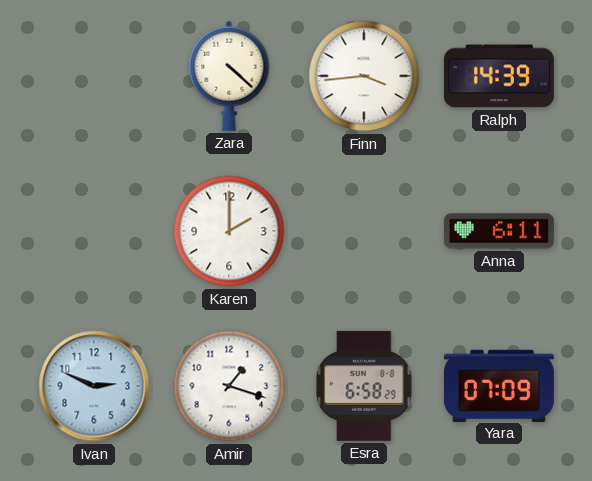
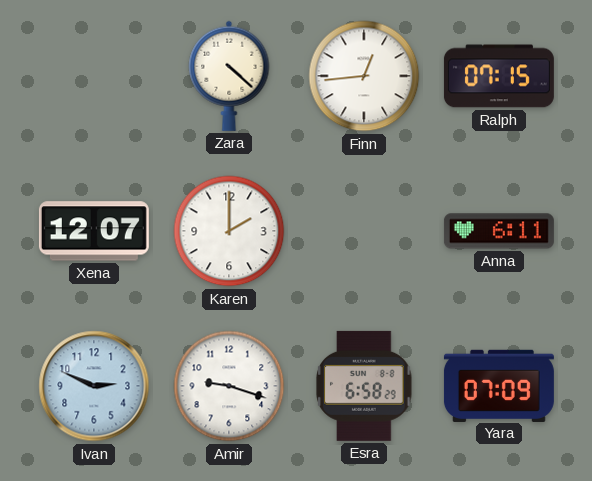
Finn: 3:44 -> 12:44 (364, 76)
Ralph: 14:39 -> 07:15 (499, 76)
Xena: none -> 12:07 (94, 231)
Amir: 1:18 -> 9:18 (229, 386)
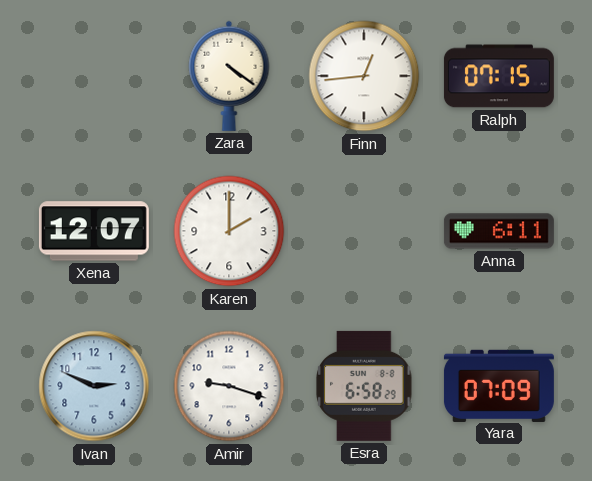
Zara: 4:22 -> 4:21 (229, 76)
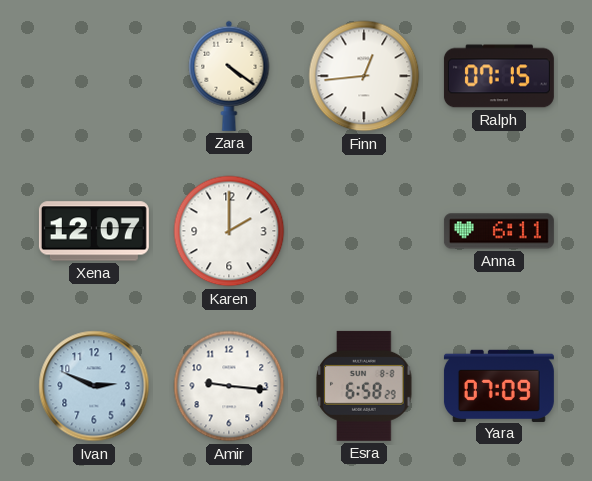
Amir: 9:18 -> 9:16 (229, 386)
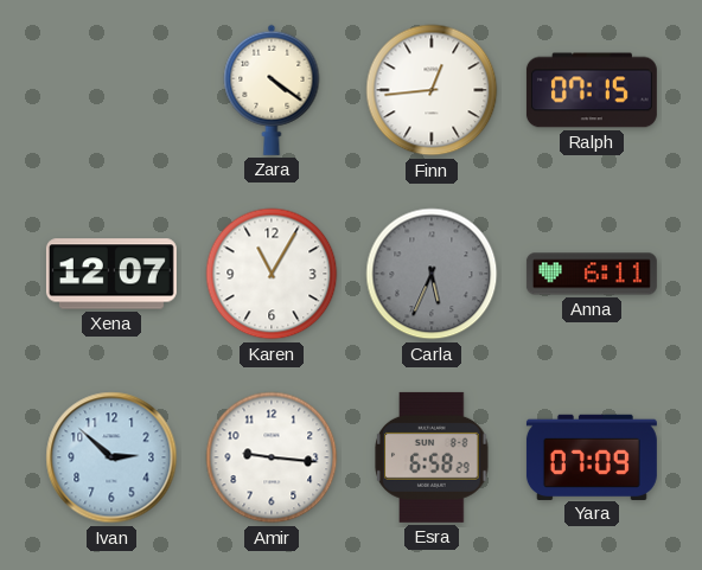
Karen: 2:00 -> 11:05 (272, 274)
Carla: none -> 5:34 (432, 274)
Ivan: 2:49 -> 2:52 (111, 457)
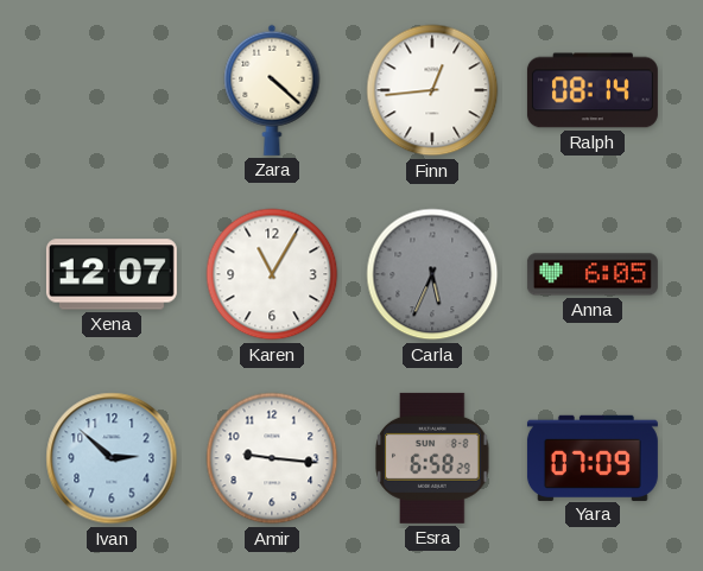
Zara: 4:21 -> 4:22 (272, 90)
Ralph: 07:15 -> 08:14 (593, 90)
Anna: 6:11 -> 6:05 (593, 274)
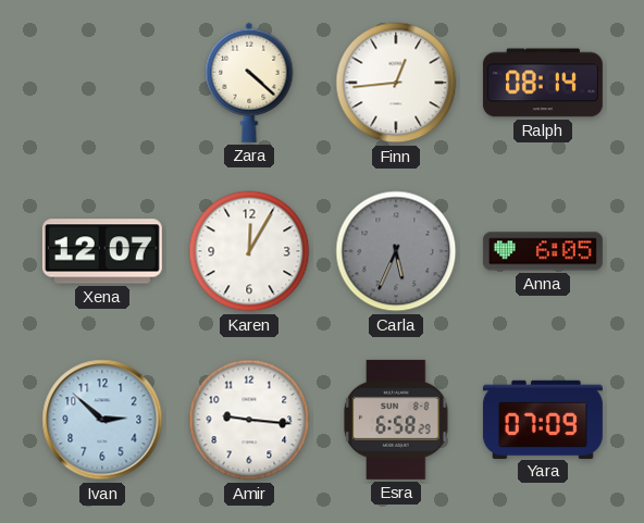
Karen: 11:05 -> 12:05 (249, 251)
